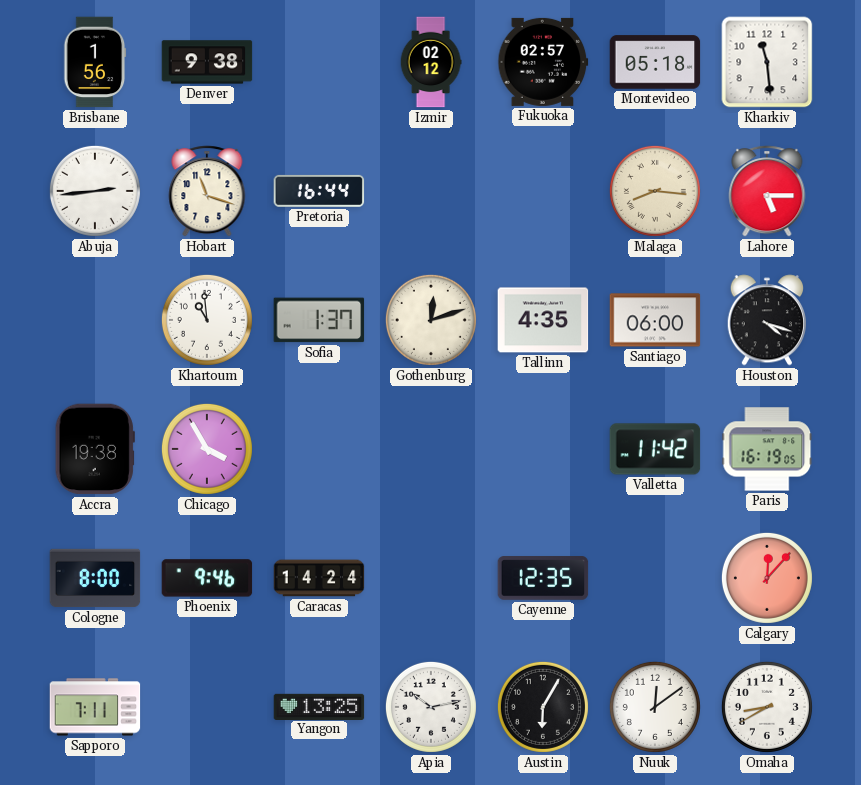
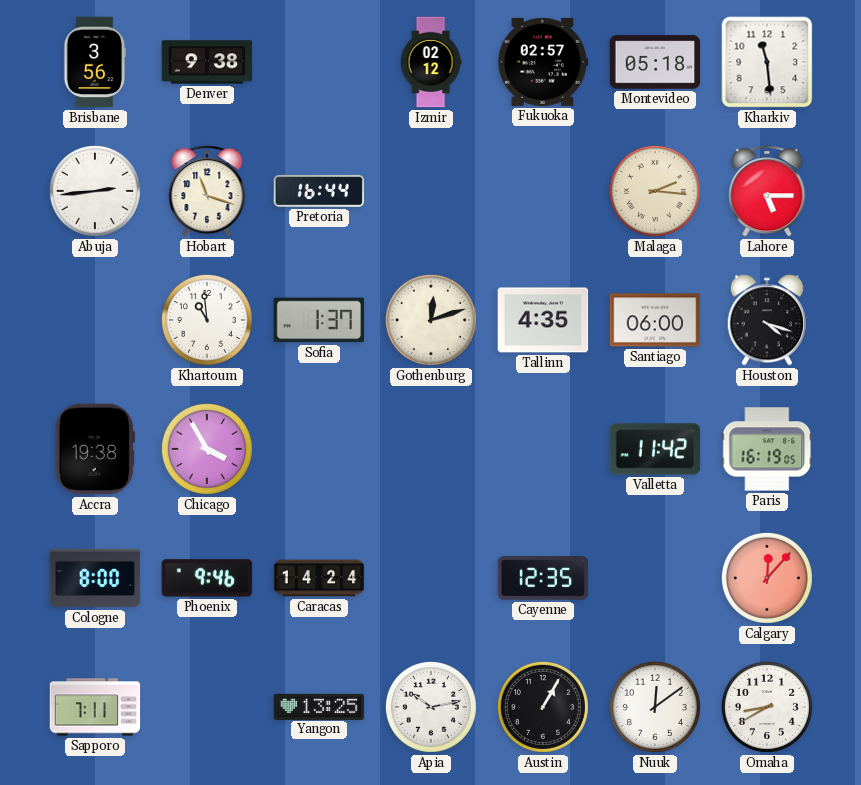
Brisbane: 1:56 -> 3:56 (95, 62)
Malaga: 8:16 -> 2:16 (655, 191)
Austin: 6:05 -> 1:05 (543, 707)
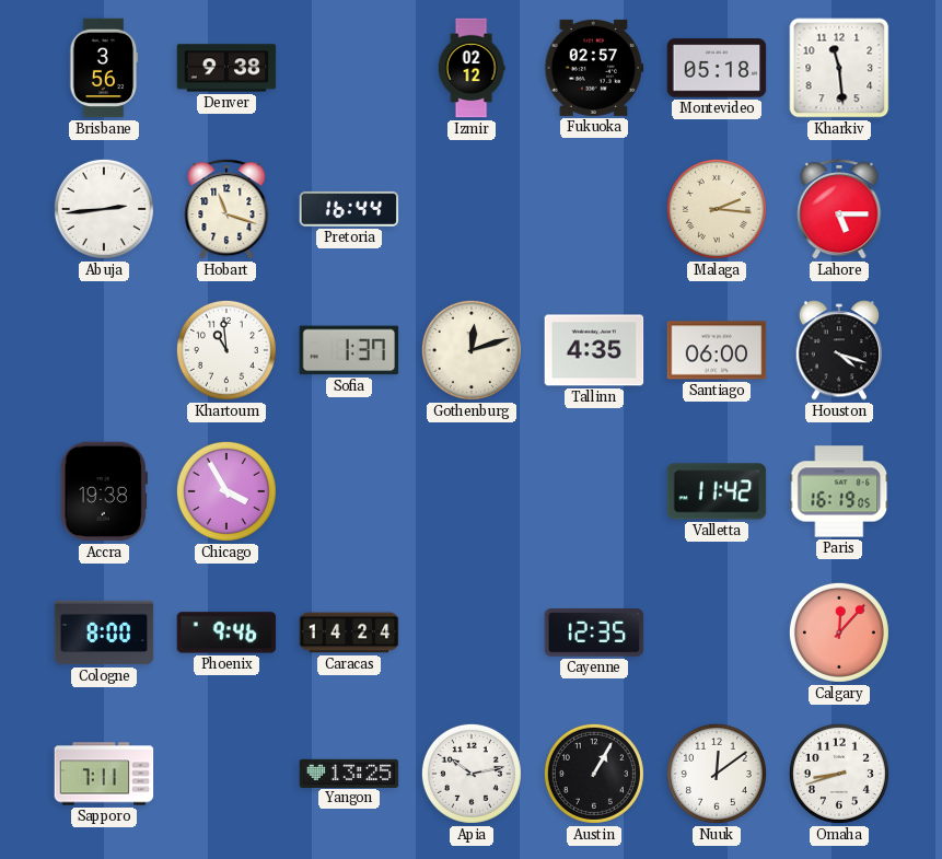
Omaha: 8:40 -> 8:42 (839, 774)
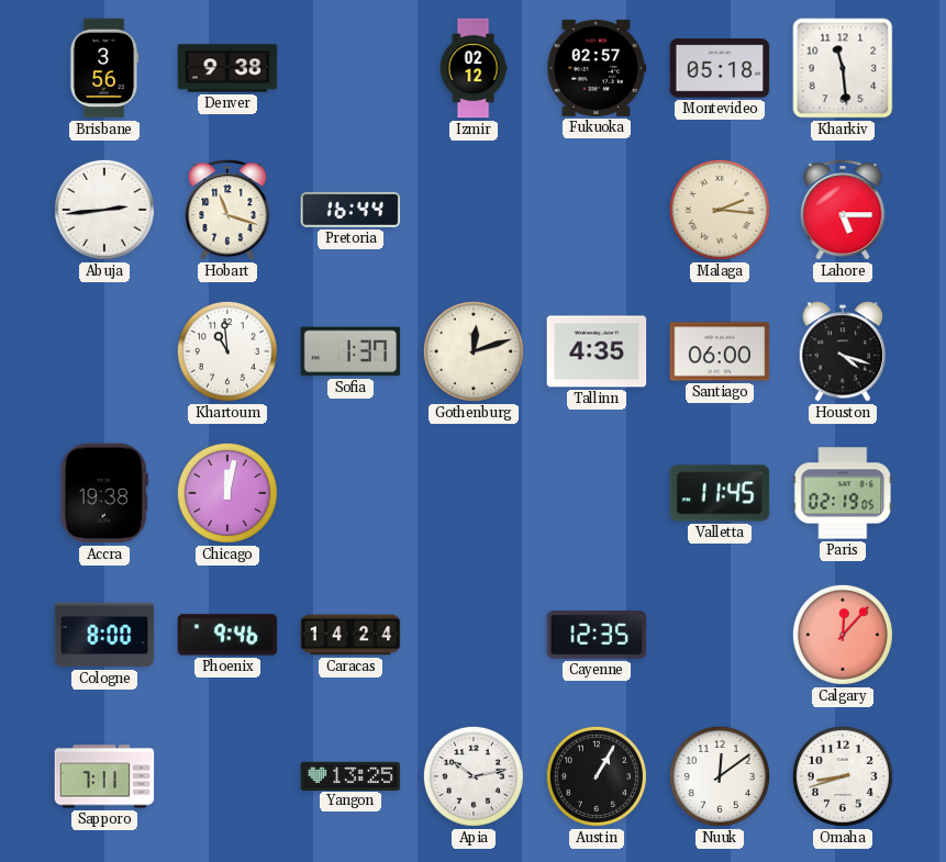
Chicago: 3:55 -> 12:02 (227, 493)
Valletta: 11:42 -> 11:45 (720, 493)
Paris: 16:19 -> 02:19 (843, 493)
